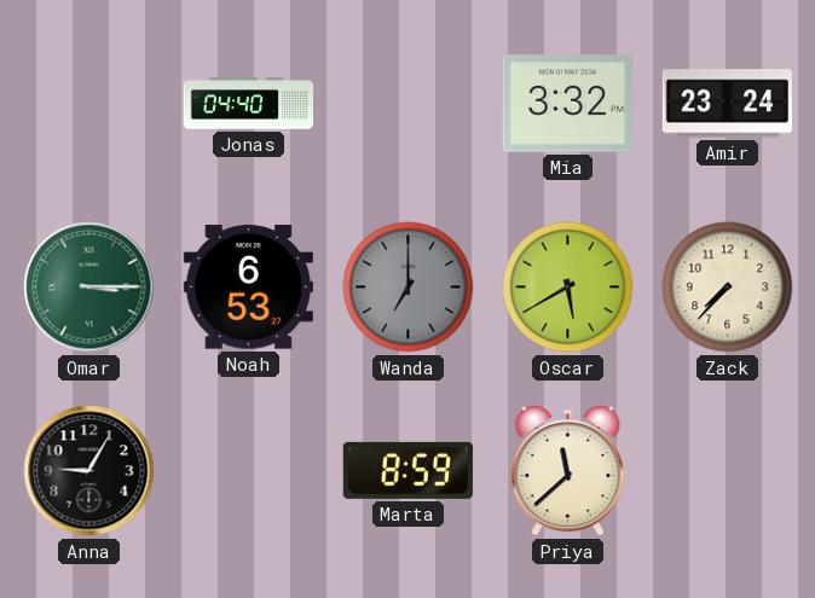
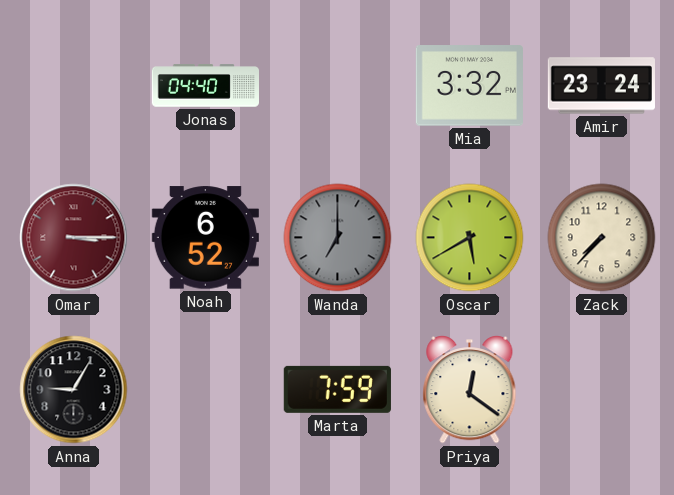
Omar dial: green -> burgundy (74, 238)
Noah: 6:53 -> 6:52 (205, 238)
Marta: 8:59 -> 7:59 (337, 389)
Priya: 11:38 -> 12:21 (470, 389)
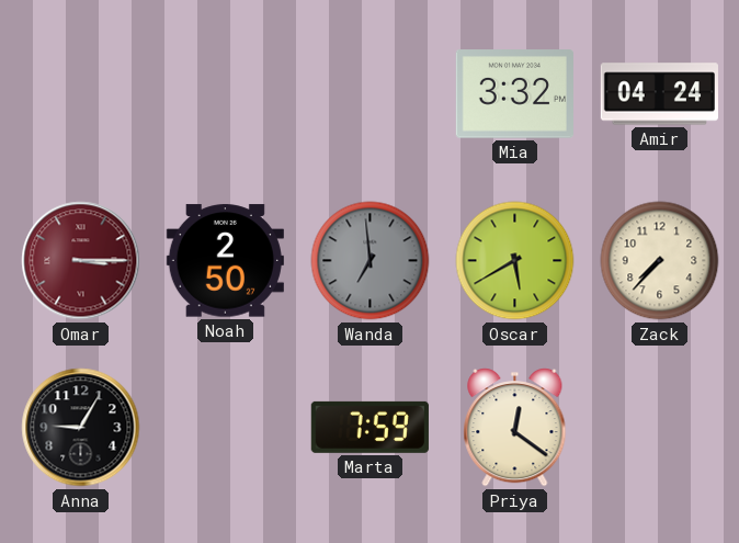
Jonas: 04:40 -> none (205, 86)
Amir: 23:24 -> 04:24 (659, 94)
Noah: 6:52 -> 2:50 (225, 261)
Wanda: 7:00 -> 6:59 (371, 261)
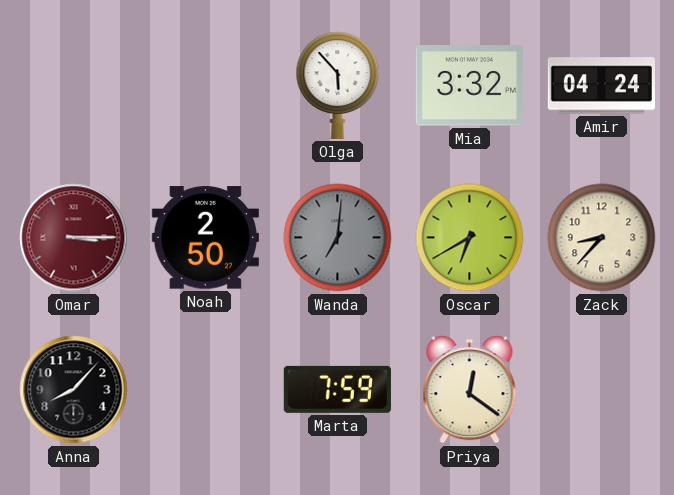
Olga: none -> 5:53 (338, 85)
Wanda: 6:59 -> 7:01 (338, 238)
Oscar: 5:40 -> 6:40 (470, 238)
Zack: 7:37 -> 8:37 (602, 238)
Anna: 9:05 -> 8:07 (74, 390)
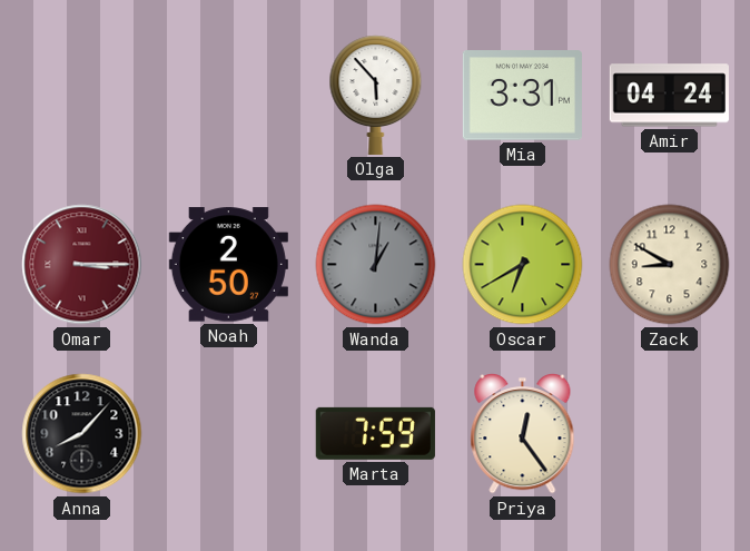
Mia: 3:32 -> 3:31 (522, 96)
Wanda: 7:01 -> 1:01 (376, 265)
Zack: 8:37 -> 8:50 (670, 265)
Priya: 12:21 -> 12:24 (523, 433)
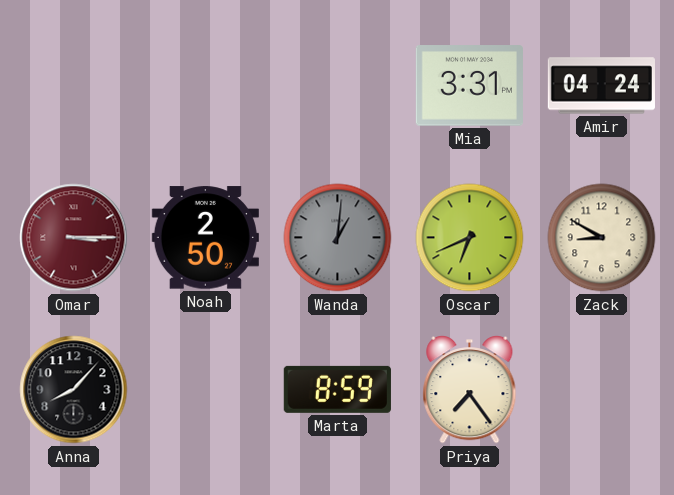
Olga: 5:53 -> none (376, 95)
Oscar: 6:40 -> 6:41 (470, 238)
Marta: 7:59 -> 8:59 (337, 389)
Priya: 12:24 -> 7:24 (470, 389)
